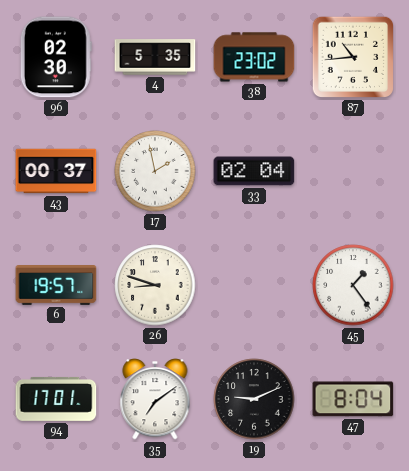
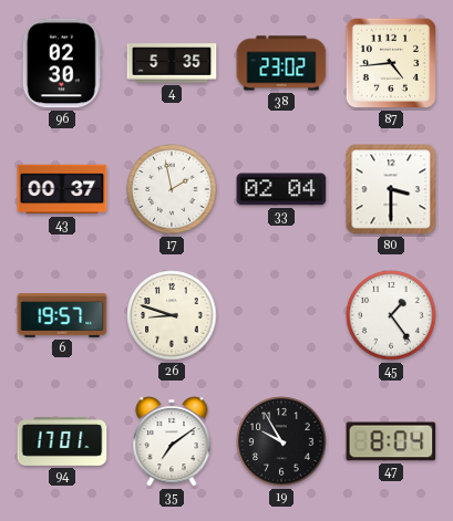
87: 10:44 -> 4:44 (391, 63)
80: none -> 3:30 (391, 189)
19: 9:11 -> 9:55 (281, 441)
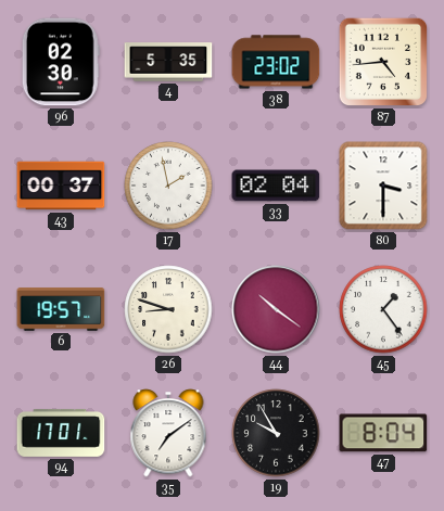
44: none -> 10:21 (276, 309)
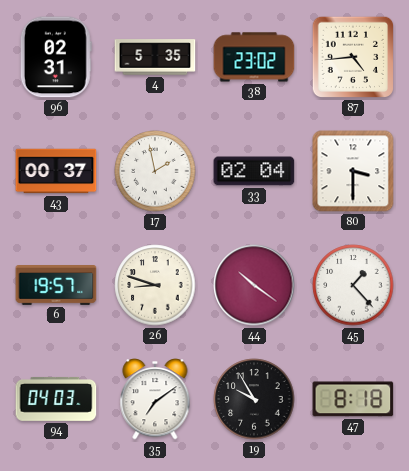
96: 02:30 -> 02:31 (56, 57)
45: 1:24 -> 1:23 (353, 285)
94: 17:01 -> 04:03 (56, 399)
47: 8:04 -> 8:18 (353, 399)
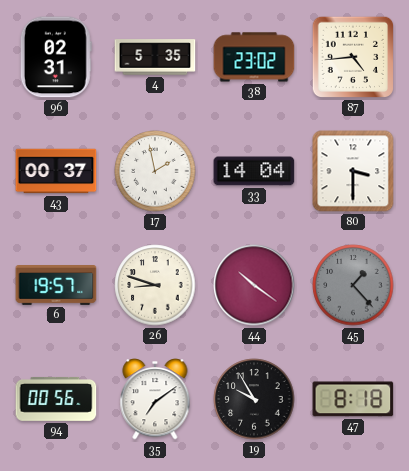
33: 02:04 -> 14:04 (254, 171)
45 dial: white -> grey (353, 285)
94: 04:03 -> 00:56 (56, 399)
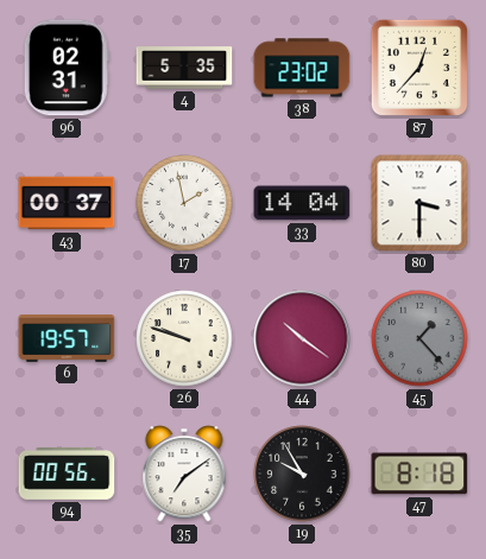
87: 4:44 -> 12:37 (419, 68)
26: 8:48 -> 9:48 (184, 338)
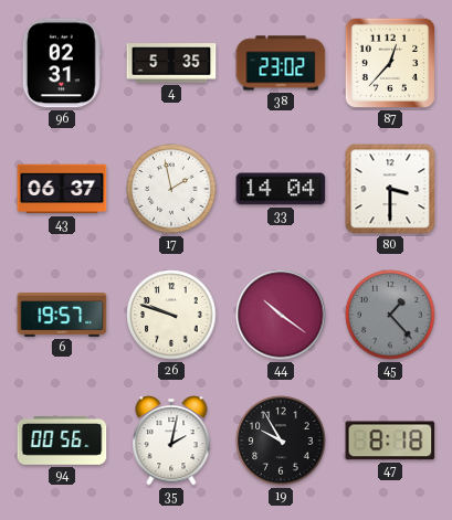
43: 00:37 -> 06:37 (62, 189)
35: 7:09 -> 2:02 (171, 441)
